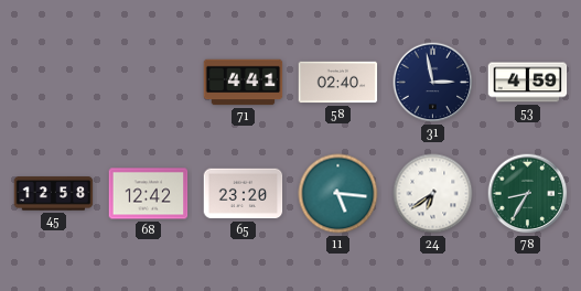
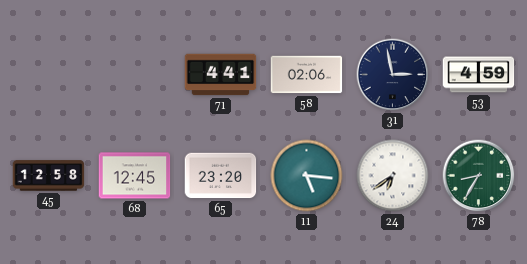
58: 02:40 -> 02:06 (307, 75)
68: 12:42 -> 12:45 (135, 176)
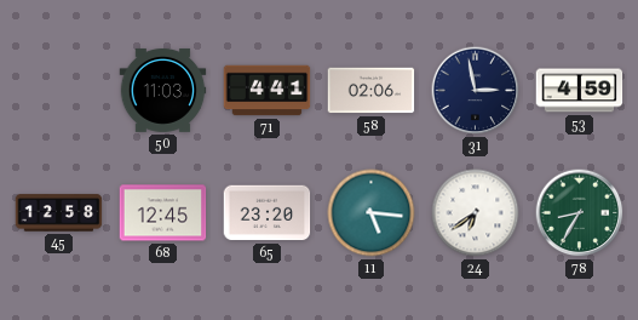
50: none -> 11:03 (163, 90)
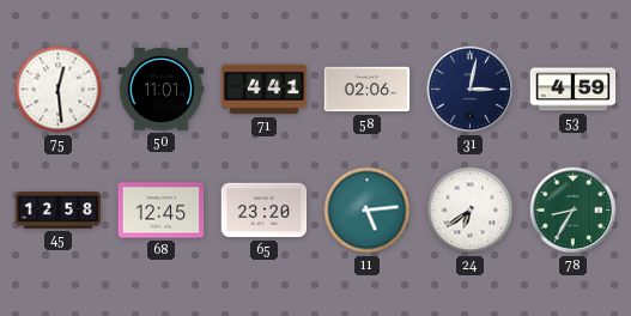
75: none -> 12:29 (59, 90)
50: 11:03 -> 11:01 (162, 89)
31: 2:58 -> 3:02 (471, 90)
11: 5:16 -> 5:14 (368, 211)
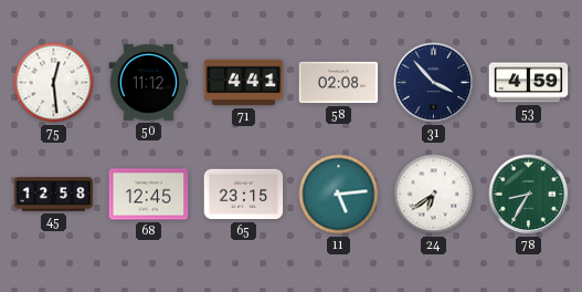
50: 11:01 -> 11:12 (149, 82)
58: 02:06 -> 02:08 (339, 83)
31: 3:02 -> 3:53 (434, 83)
65: 23:20 -> 23:15 (244, 195)
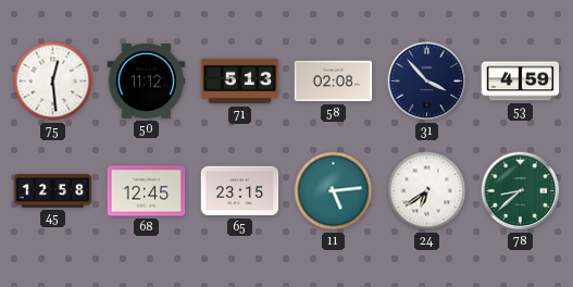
71: 4:41 -> 5:13 (240, 82)
78: 8:35 -> 8:38 (521, 191)
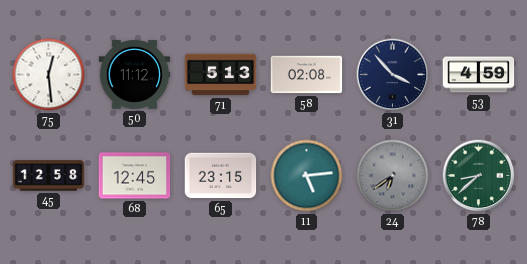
24 dial: white -> grey (393, 176)
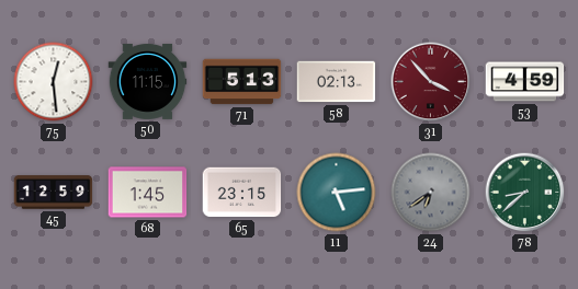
50: 11:12 -> 11:15 (148, 81)
58: 02:08 -> 02:13 (337, 82)
31 dial: navy -> burgundy (431, 82)
45: 12:58 -> 12:59 (54, 193)
68: 12:45 -> 1:45 (148, 193)
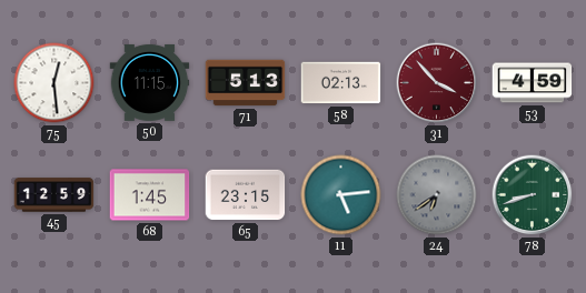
78: 8:38 -> 8:42 (533, 195)
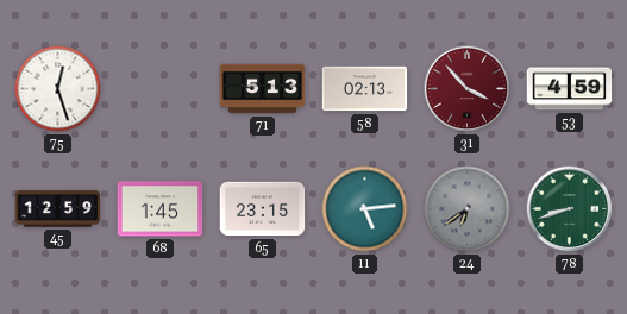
75: 12:29 -> 12:27 (58, 89)
50: 11:15 -> none (150, 82)
